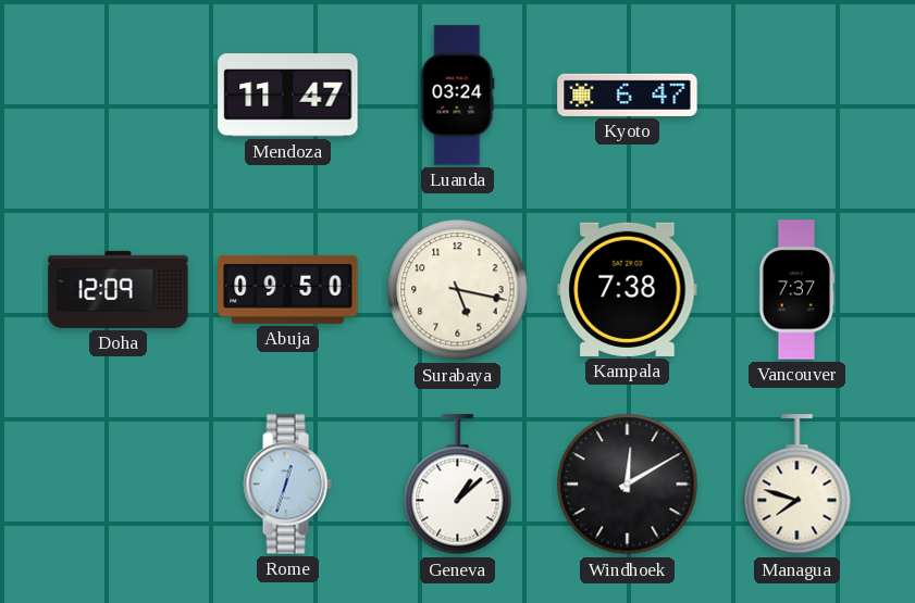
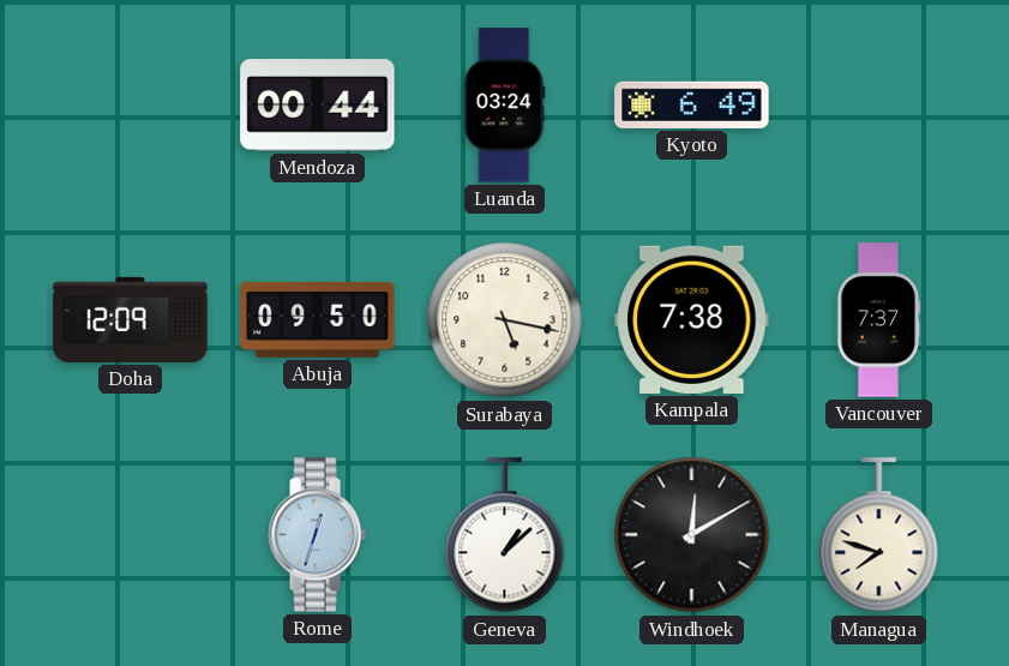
Mendoza: 11:47 -> 00:44 (318, 106)
Kyoto: 6:47 -> 6:49 (692, 104)
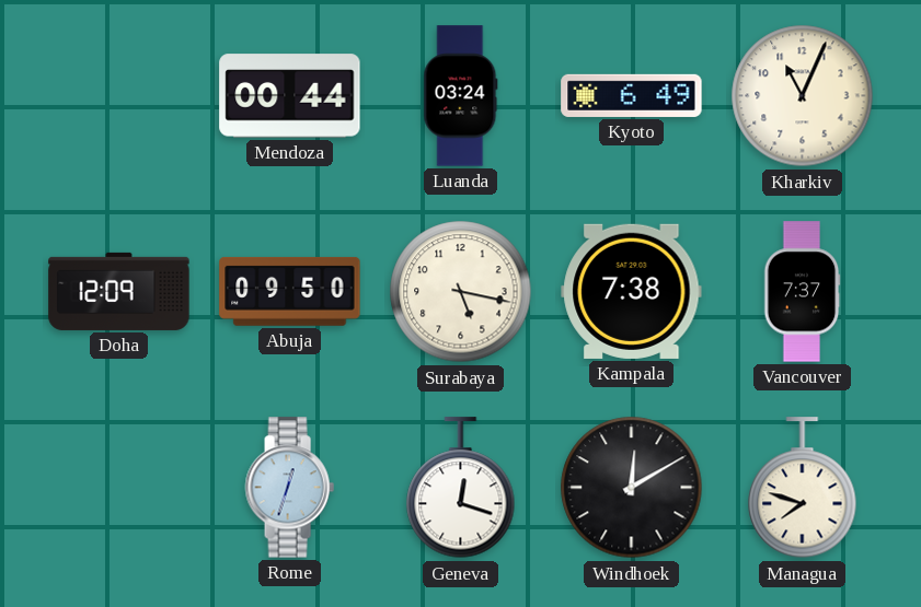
Kharkiv: none -> 11:04 (803, 96)
Geneva: 1:08 -> 12:18 (461, 488)
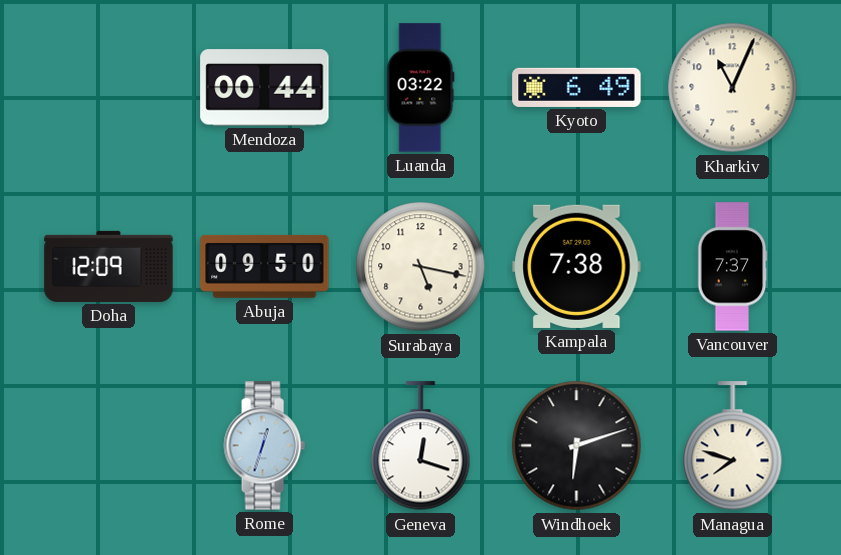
Luanda: 03:24 -> 03:22 (421, 88)
Windhoek: 12:10 -> 6:12 (577, 446)
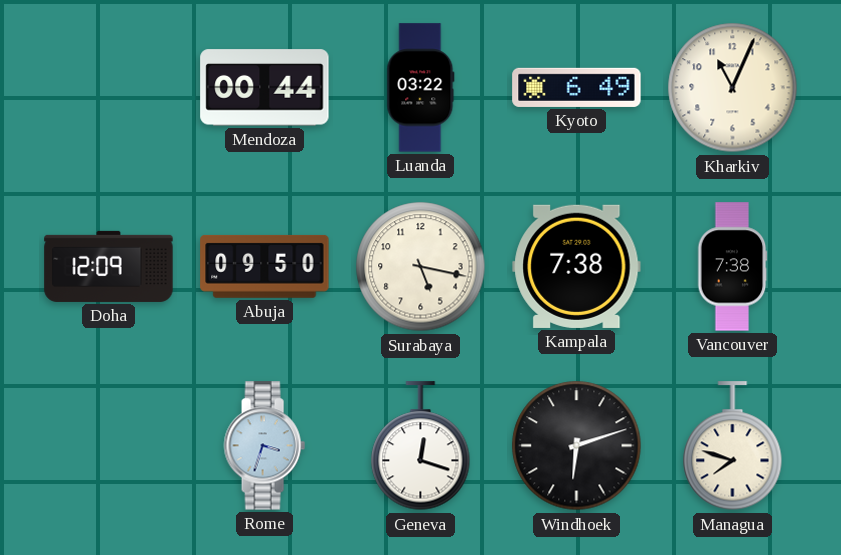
Vancouver: 7:37 -> 7:38 (732, 267)
Rome: 12:33 -> 3:33 (264, 446)
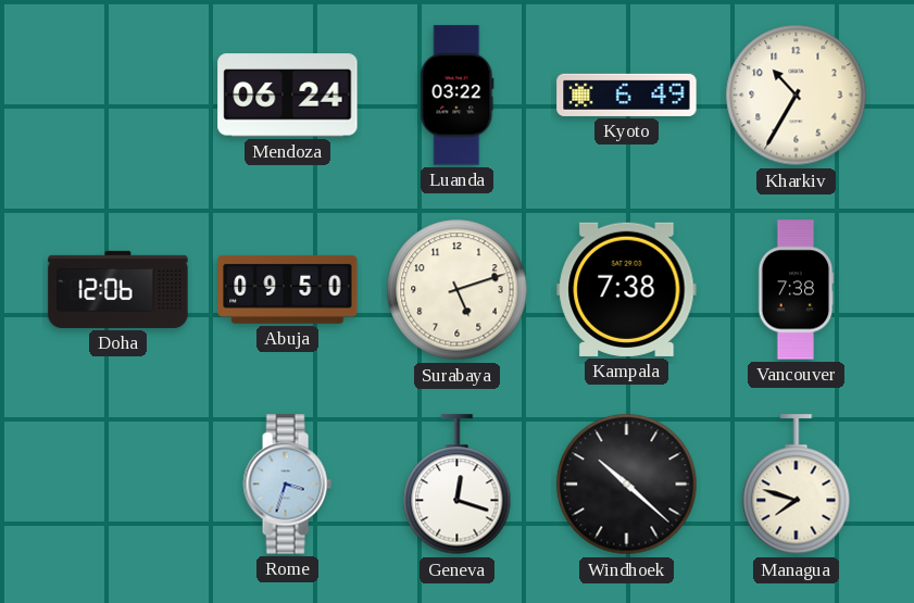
Mendoza: 00:44 -> 06:24 (288, 96)
Kharkiv: 11:04 -> 10:35 (797, 96)
Doha: 12:09 -> 12:06 (118, 289)
Surabaya: 5:17 -> 5:12 (458, 290)
Windhoek: 6:12 -> 10:22 (627, 485)
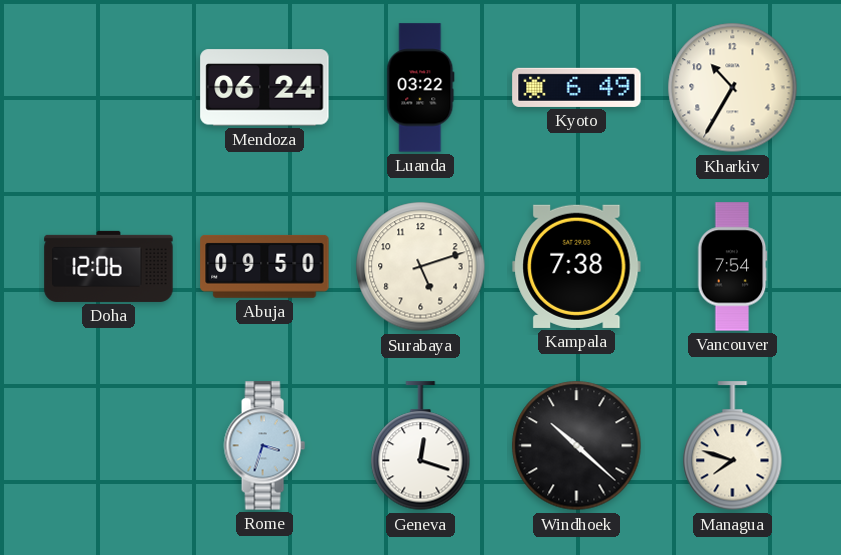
Vancouver: 7:38 -> 7:54 (732, 267)
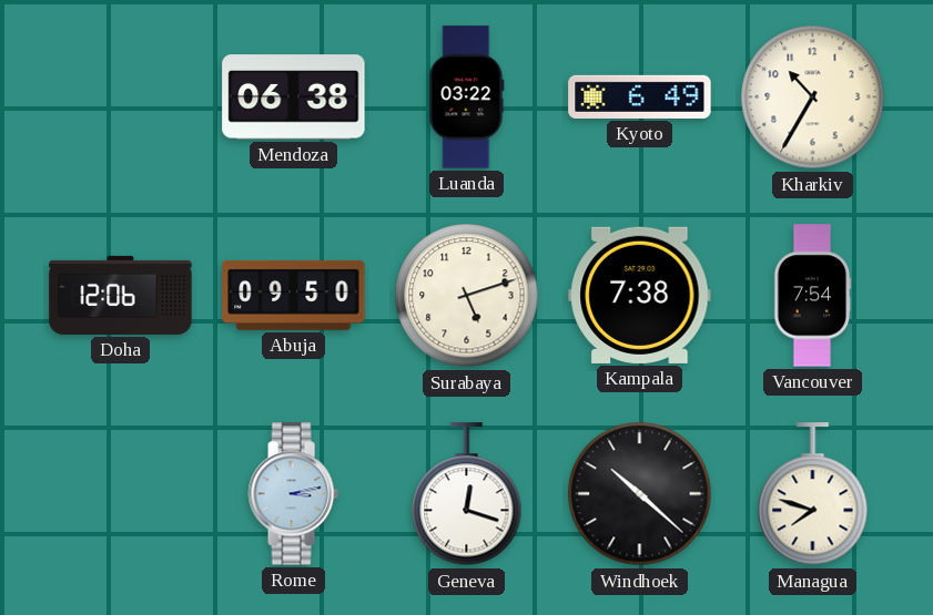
Mendoza: 06:24 -> 06:38 (294, 98)
Rome: 3:33 -> 3:13 (293, 494)
